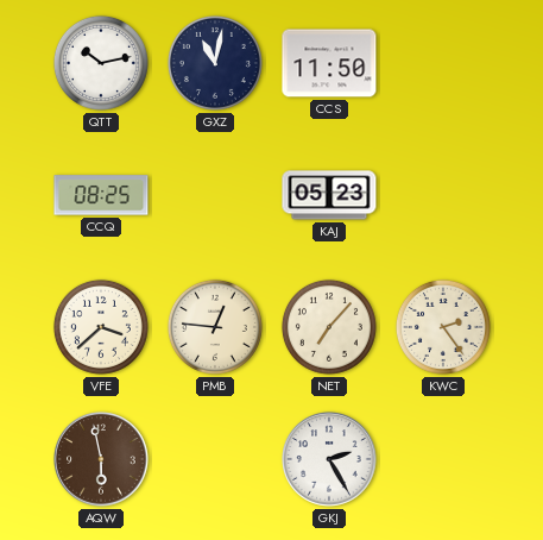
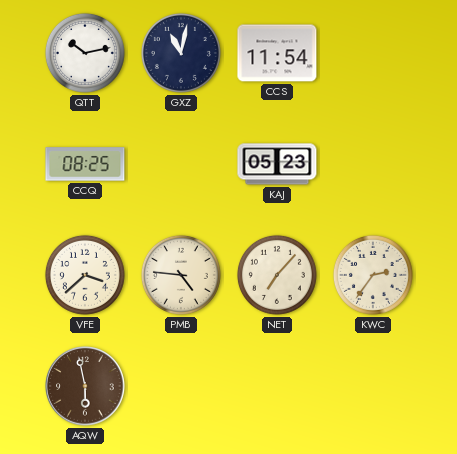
CCS: 11:50 -> 11:54 (277, 53)
PMB: 12:46 -> 4:46 (181, 275)
KWC: 2:24 -> 2:36 (373, 275)
GKJ: 2:25 -> none (329, 459)
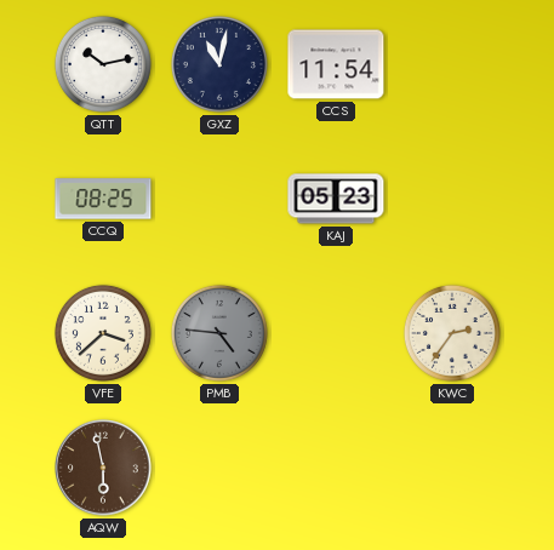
PMB dial: cream -> grey (219, 333)
NET: 7:07 -> none (277, 275)
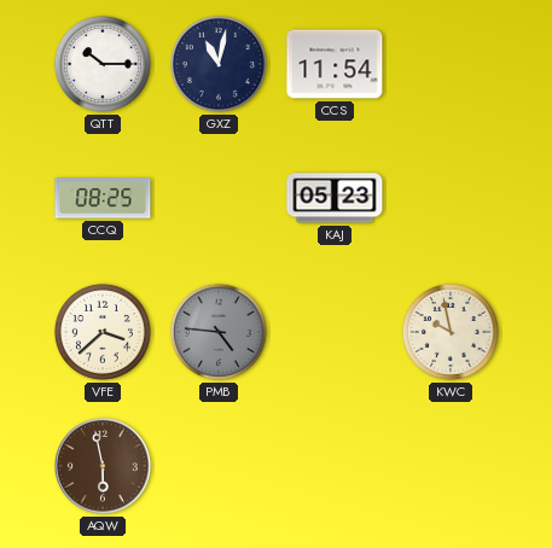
QTT: 10:13 -> 10:15 (103, 64)
KWC: 2:36 -> 9:58 (451, 332)
